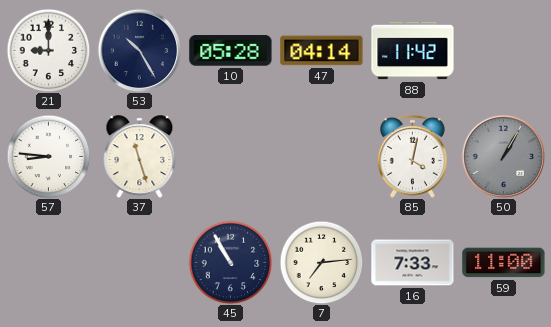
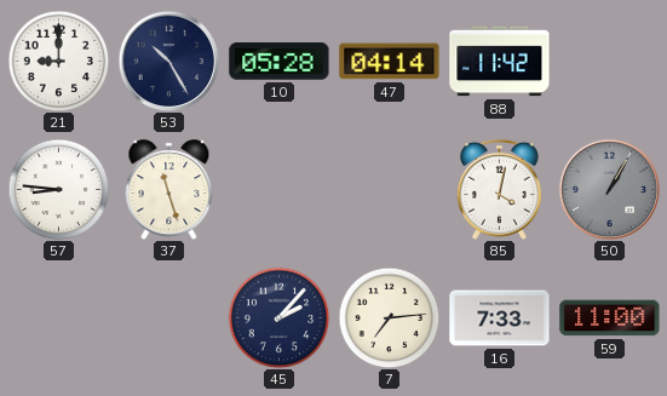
45: 10:55 -> 2:07 (278, 317)
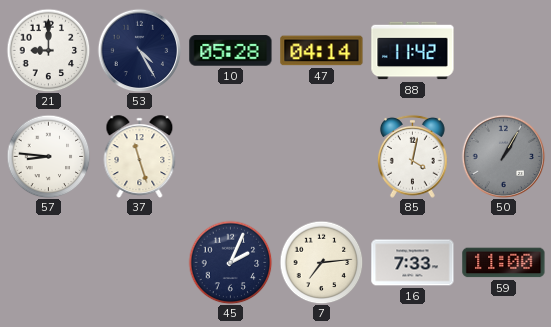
53: 10:25 -> 4:25 (139, 50)
45: 2:07 -> 2:04 (230, 262)
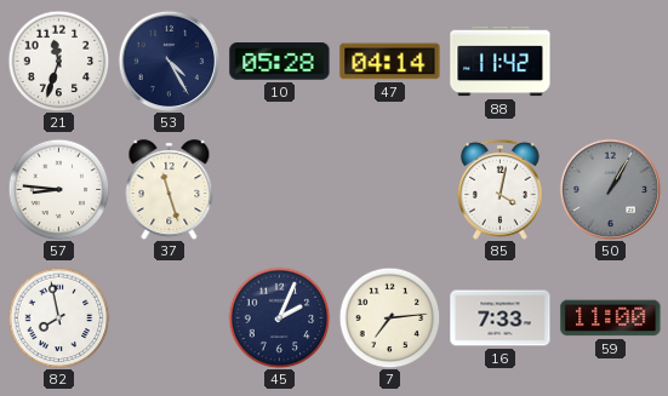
21: 9:00 -> 11:33 (58, 61)
82: none -> 7:58 (58, 317)
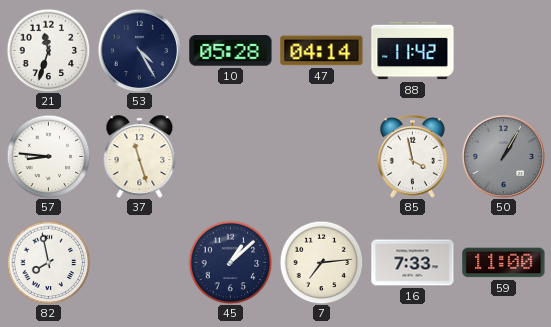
85: 4:02 -> 3:58 (412, 156)
45: 2:04 -> 1:08 (230, 262)
